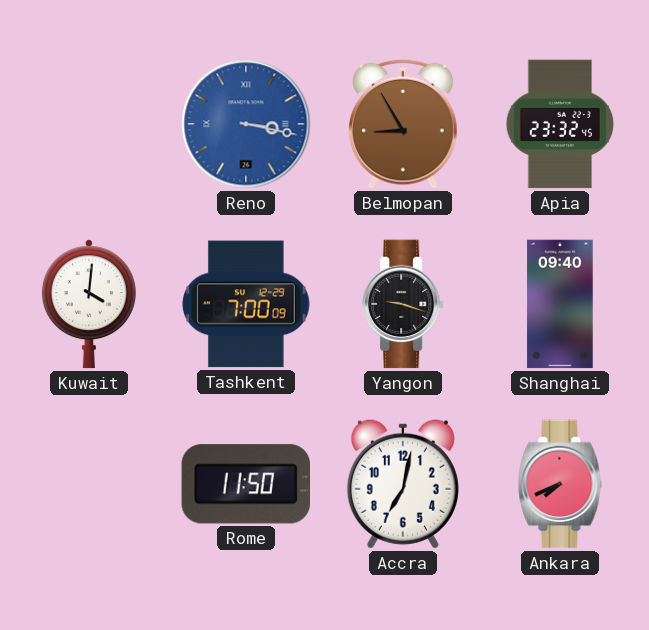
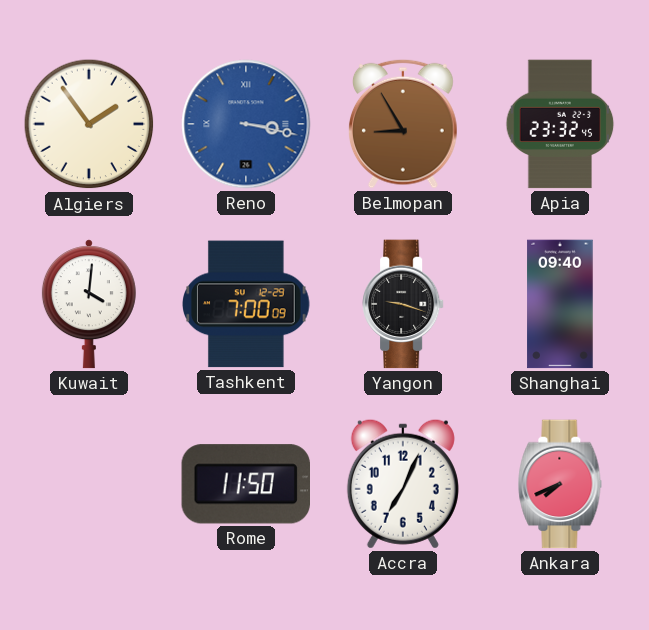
Algiers: none -> 1:54 (89, 124)
Accra: 7:02 -> 7:04 (403, 484)
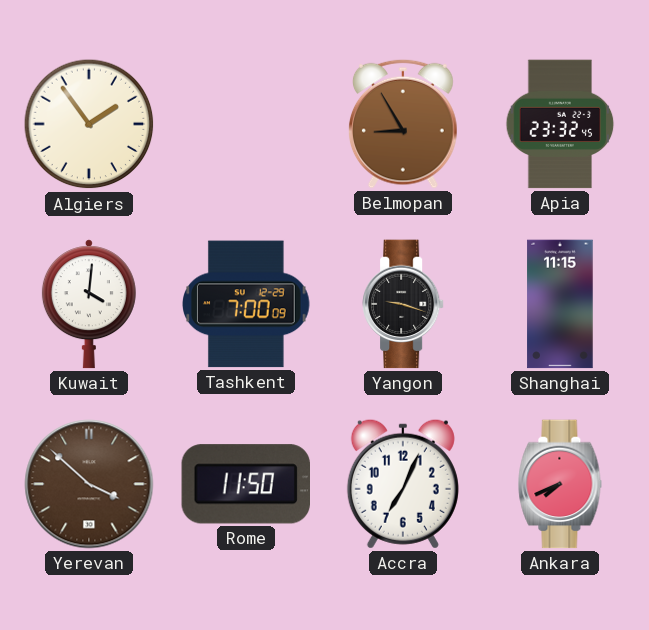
Reno: 3:17 -> none (246, 124)
Shanghai: 09:40 -> 11:15 (560, 304)
Yerevan: none -> 3:52 (89, 484)
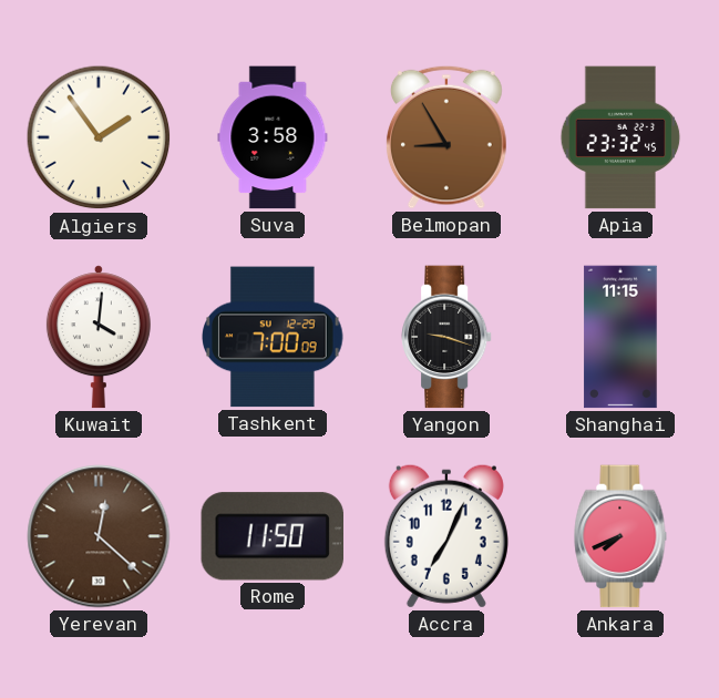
Suva: none -> 3:58 (273, 137)
Yerevan: 3:52 -> 12:22 (99, 536)
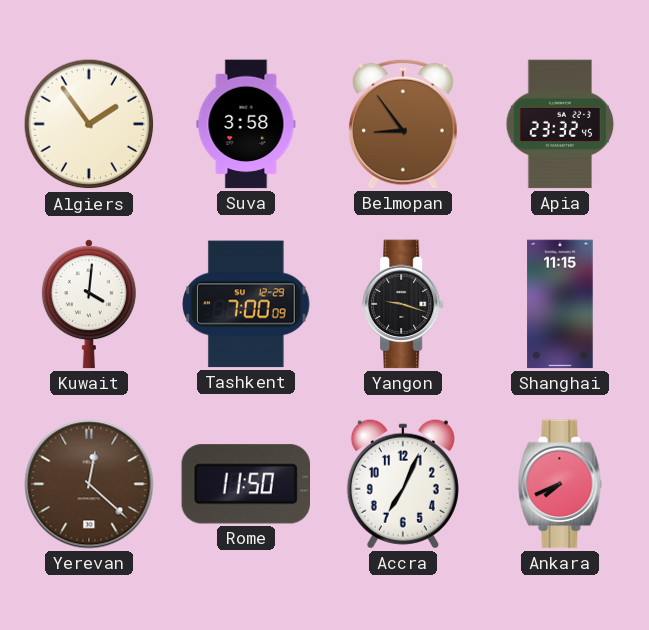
Belmopan: 8:55 -> 8:54 (403, 124)
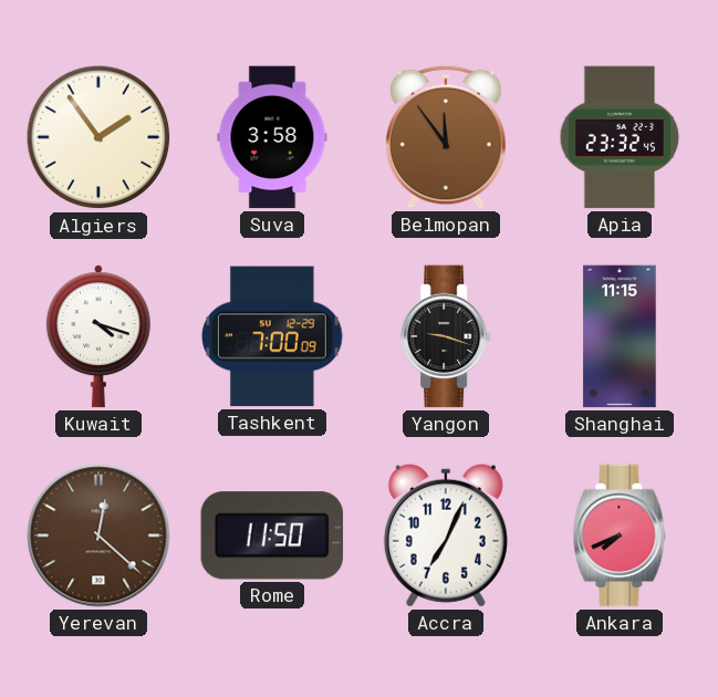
Belmopan: 8:54 -> 11:54 (446, 137)
Kuwait: 4:01 -> 4:18 (98, 336)
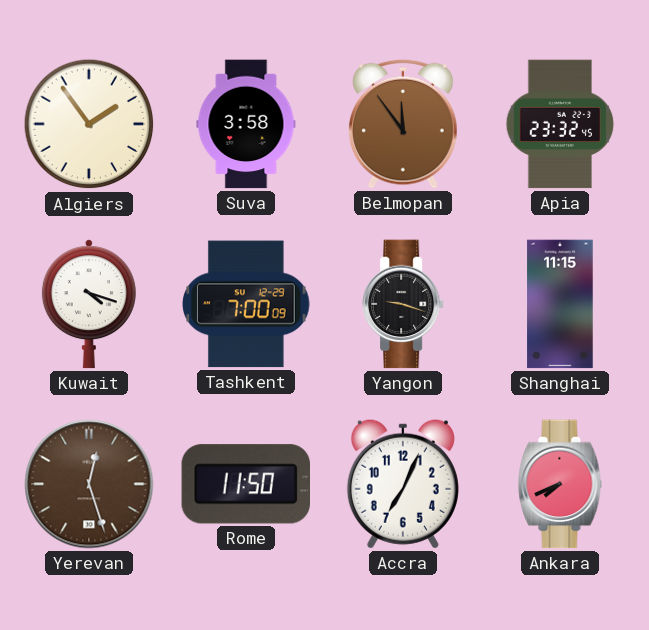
Yerevan: 12:22 -> 12:27 (89, 484)
